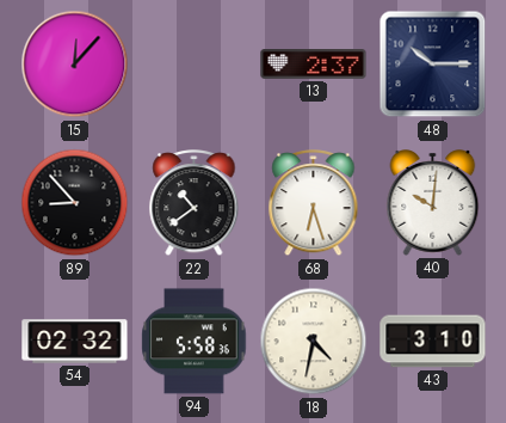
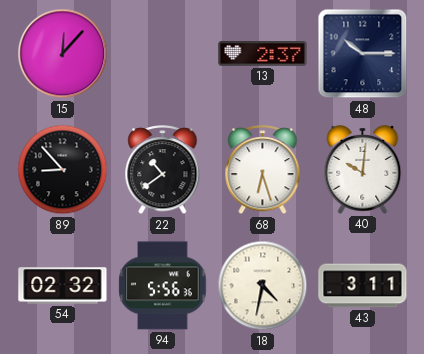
94: 5:58 -> 5:56 (163, 286)
43: 3:10 -> 3:11 (363, 286)
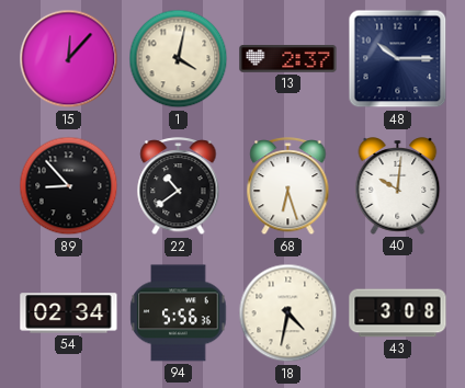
1: none -> 4:02 (179, 59)
54: 02:32 -> 02:34 (69, 313)
43: 3:11 -> 3:08 (398, 313)
